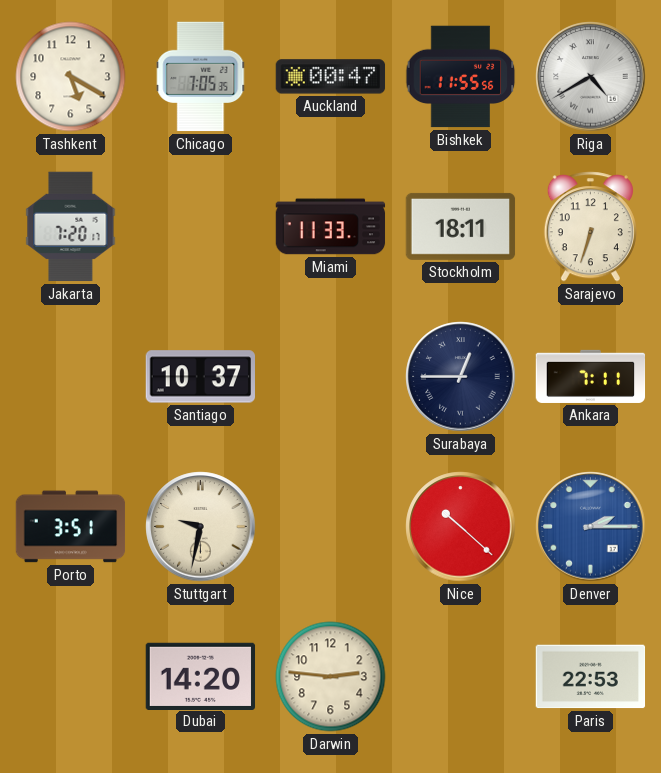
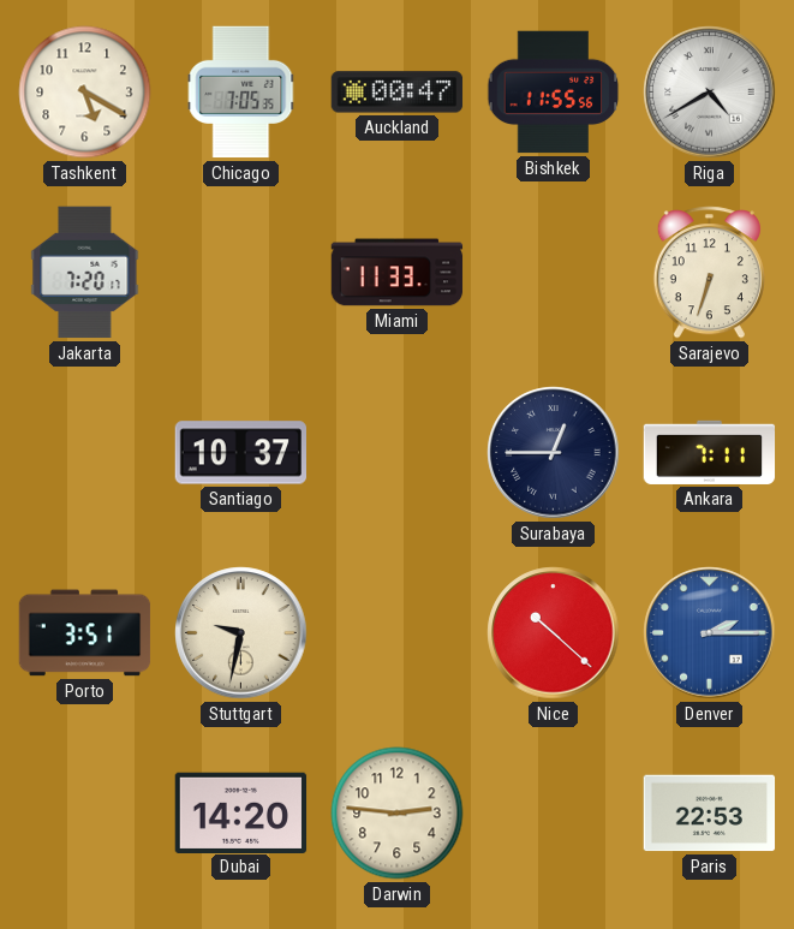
Stockholm: 18:11 -> none (461, 226)
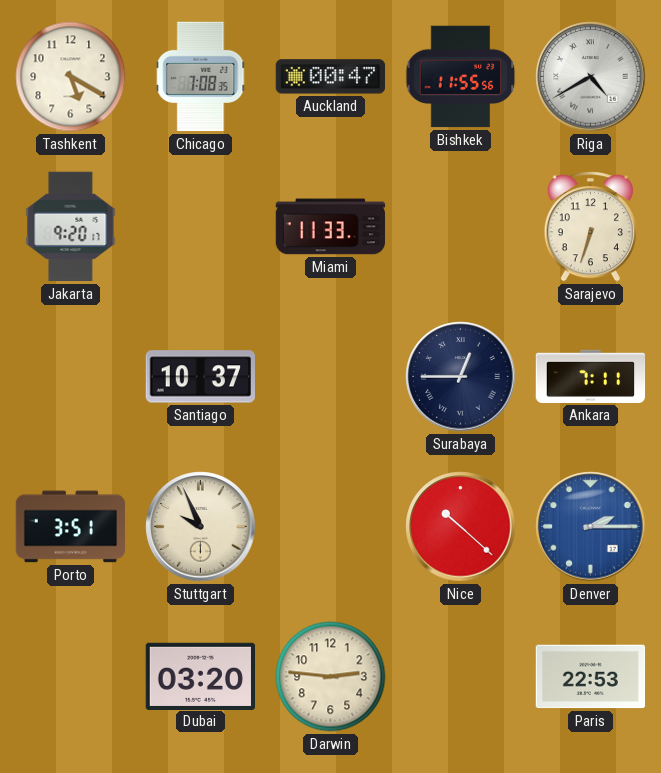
Chicago: 7:05 -> 7:08 (201, 77)
Jakarta: 7:20 -> 9:20 (71, 227)
Stuttgart: 9:32 -> 9:56 (201, 527)
Dubai: 14:20 -> 03:20 (201, 676)
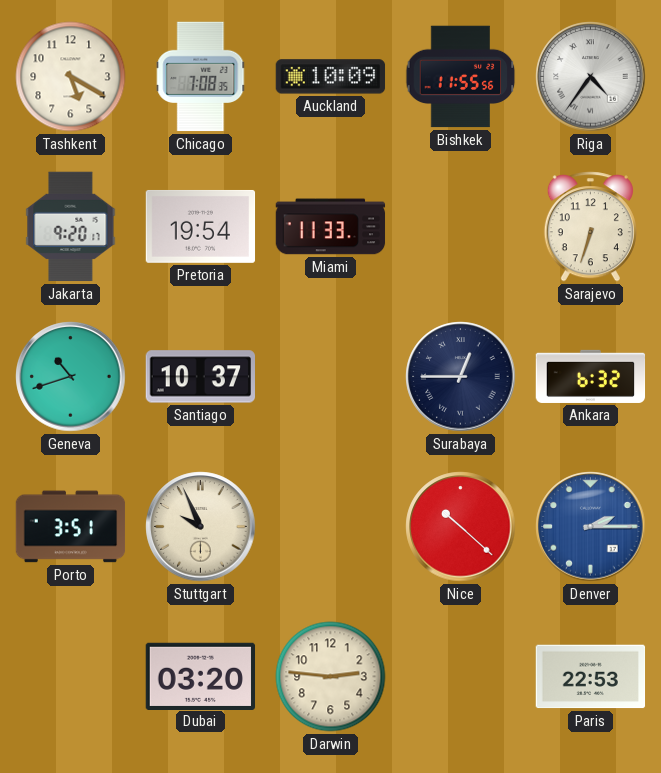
Auckland: 00:47 -> 10:09 (331, 77)
Riga: 4:40 -> 4:36 (591, 77)
Pretoria: none -> 19:54 (201, 226)
Geneva: none -> 10:42 (71, 377)
Ankara: 7:11 -> 6:32 (591, 376)
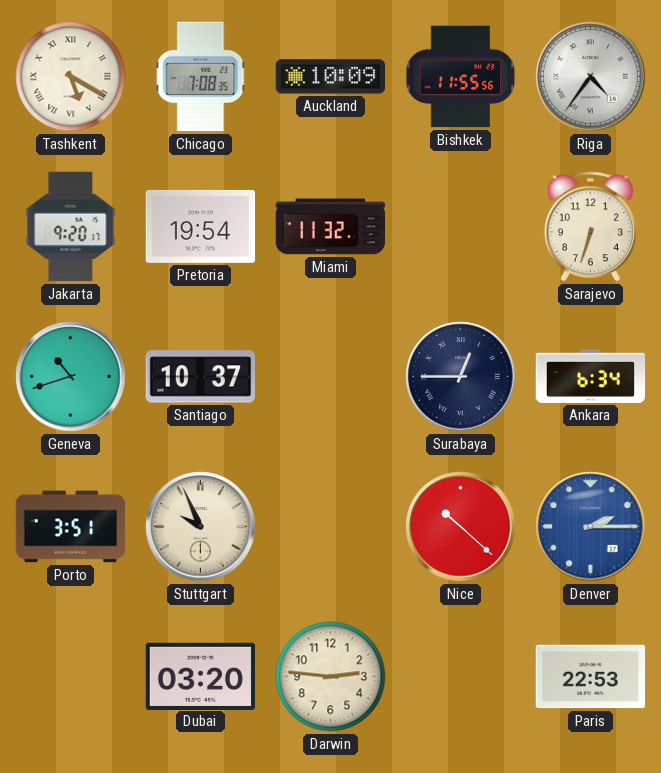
Tashkent numerals: Arabic -> Roman (71, 77)
Miami: 11:33 -> 11:32 (331, 227)
Ankara: 6:32 -> 6:34 (591, 376)
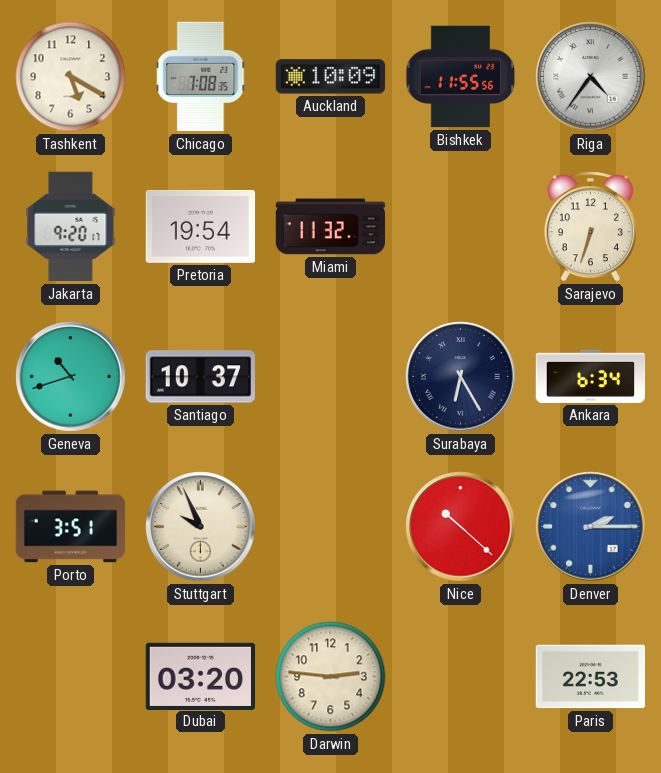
Tashkent numerals: Roman -> Arabic (71, 77)
Surabaya: 12:45 -> 6:25 (461, 377)
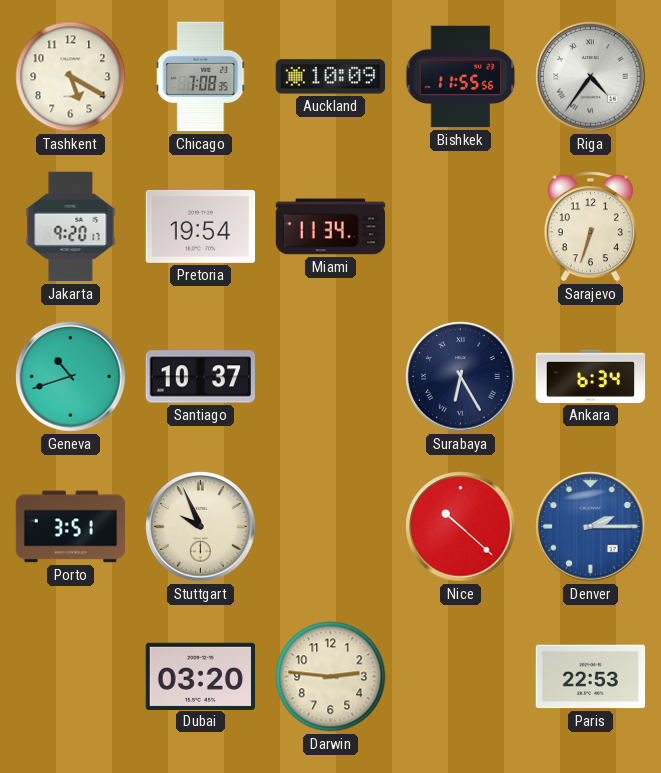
Miami: 11:32 -> 11:34 (331, 227)
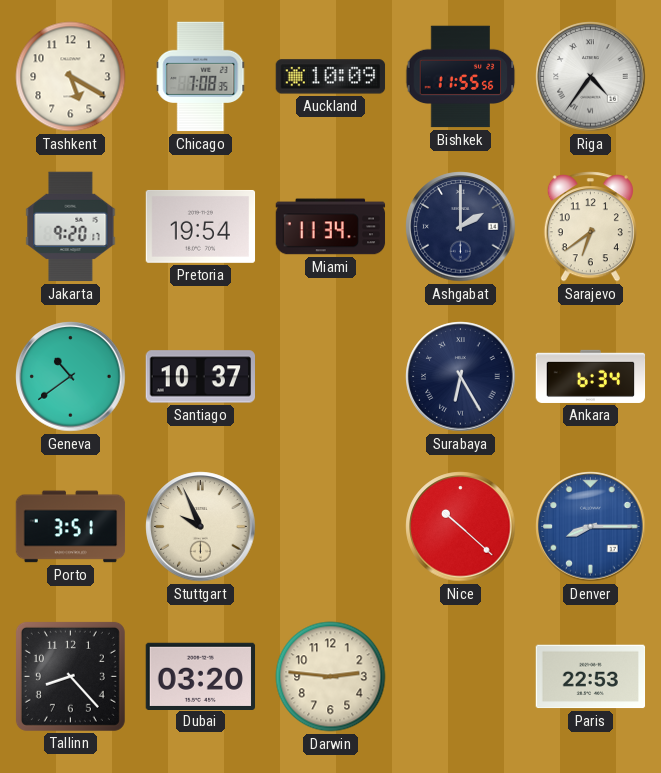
Ashgabat: none -> 2:00 (461, 227)
Sarajevo: 6:33 -> 6:39 (590, 227)
Geneva: 10:42 -> 10:39 (71, 377)
Denver: 2:15 -> 8:15 (591, 527)
Tallinn: none -> 8:23 (70, 676)
